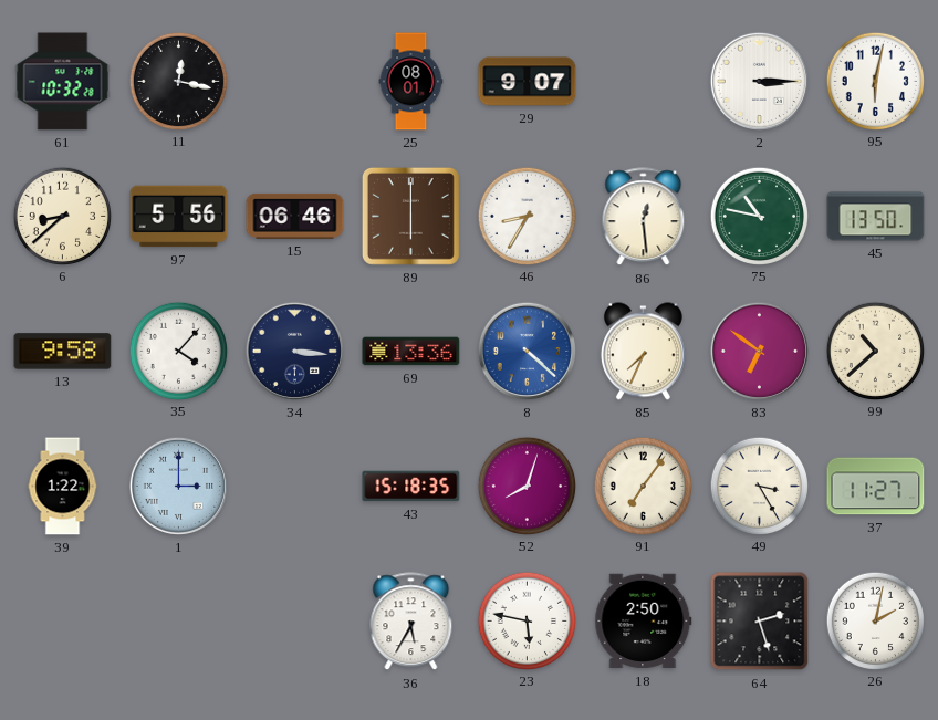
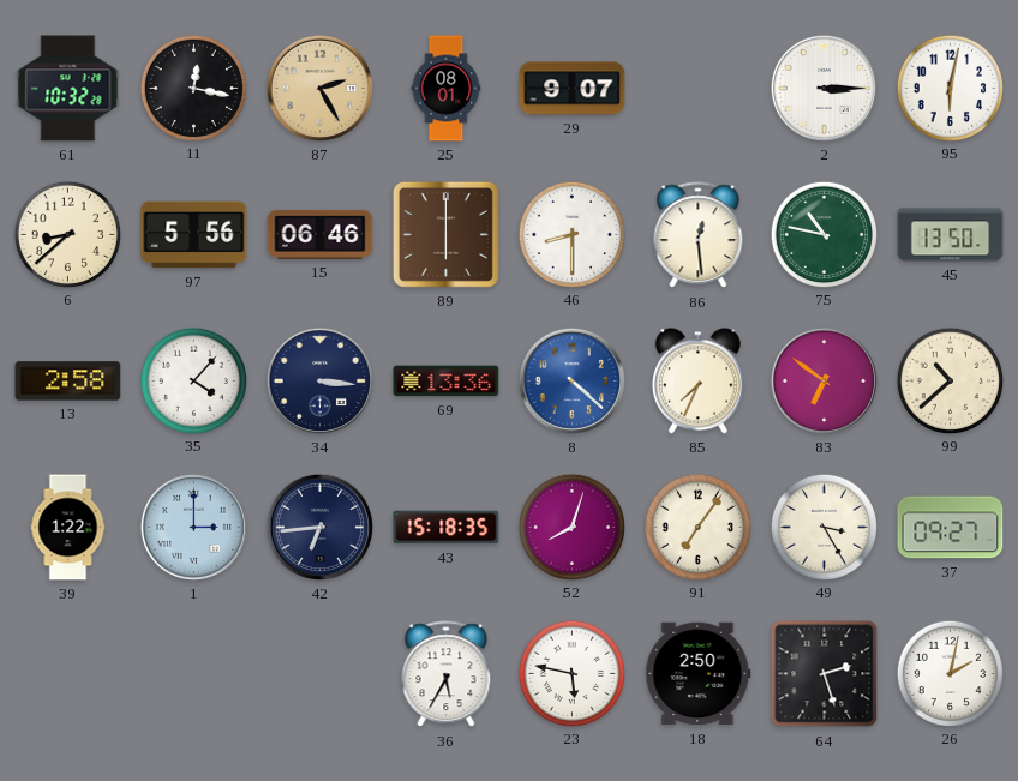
87: none -> 2:25 (319, 88)
46: 8:35 -> 8:30 (571, 234)
13: 9:58 -> 2:58 (68, 382)
42: none -> 6:44 (319, 527)
37: 11:27 -> 09:27 (951, 528)
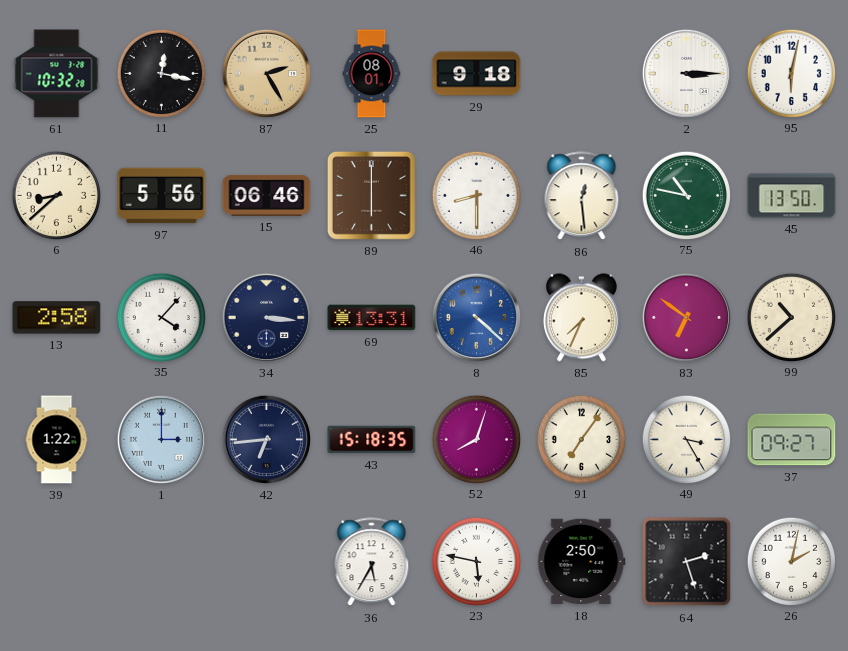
29: 9:07 -> 9:18 (477, 74)
69: 13:36 -> 13:31 (372, 318)
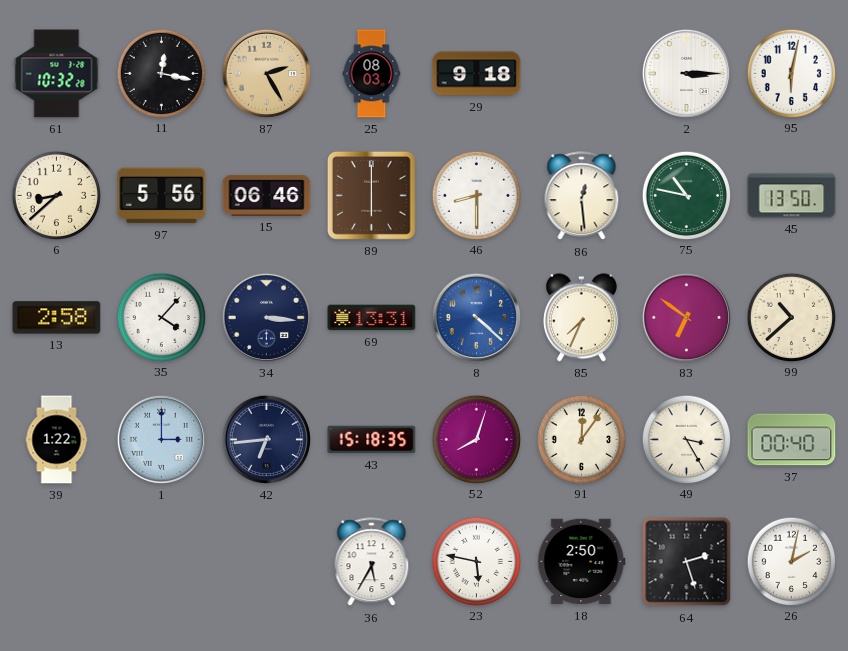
25: 08:01 -> 08:03 (372, 74)
91: 7:06 -> 12:06 (581, 439)
37: 09:27 -> 00:40 (792, 440)
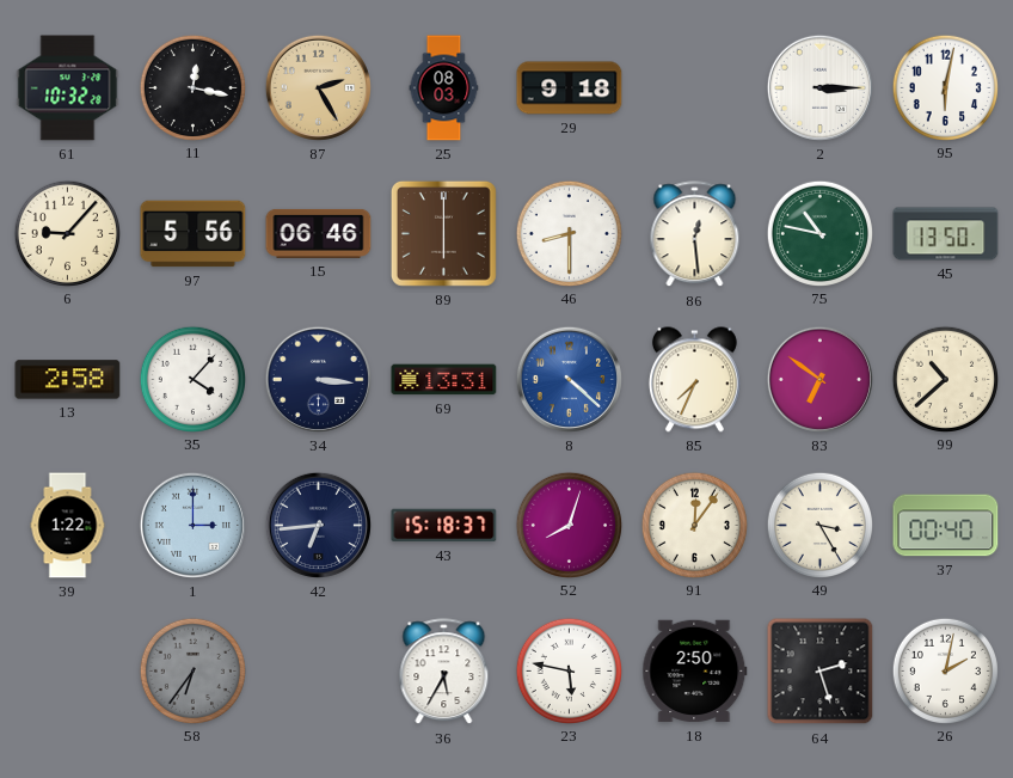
6: 8:38 -> 9:07 (67, 233)
43: 15:18:35 -> 15:18:37 (444, 526)
58: none -> 6:36 (192, 670)
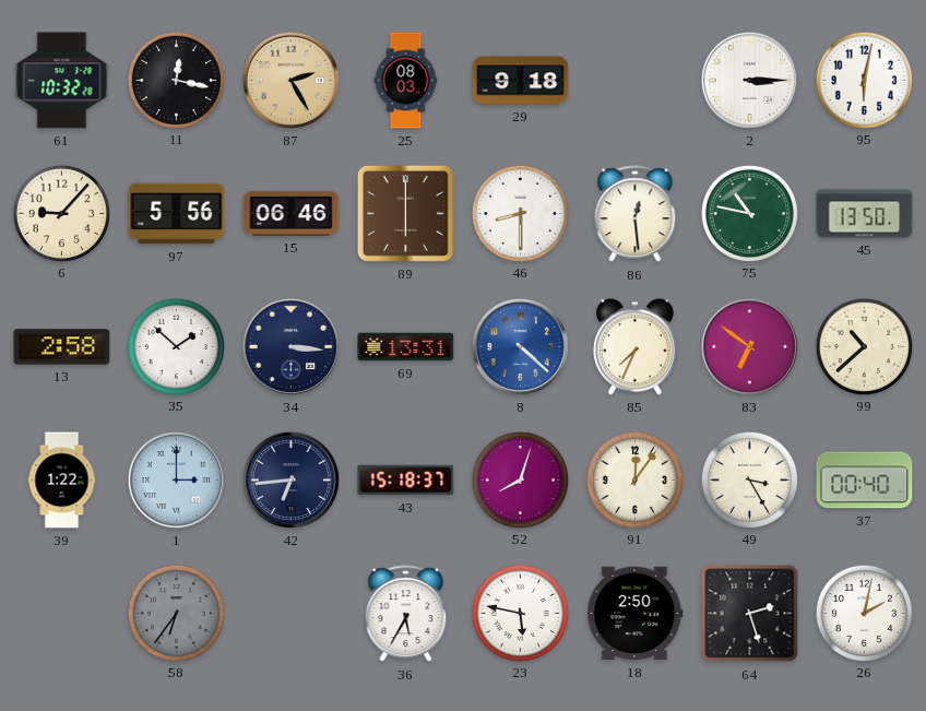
35: 4:07 -> 1:52 (176, 346)
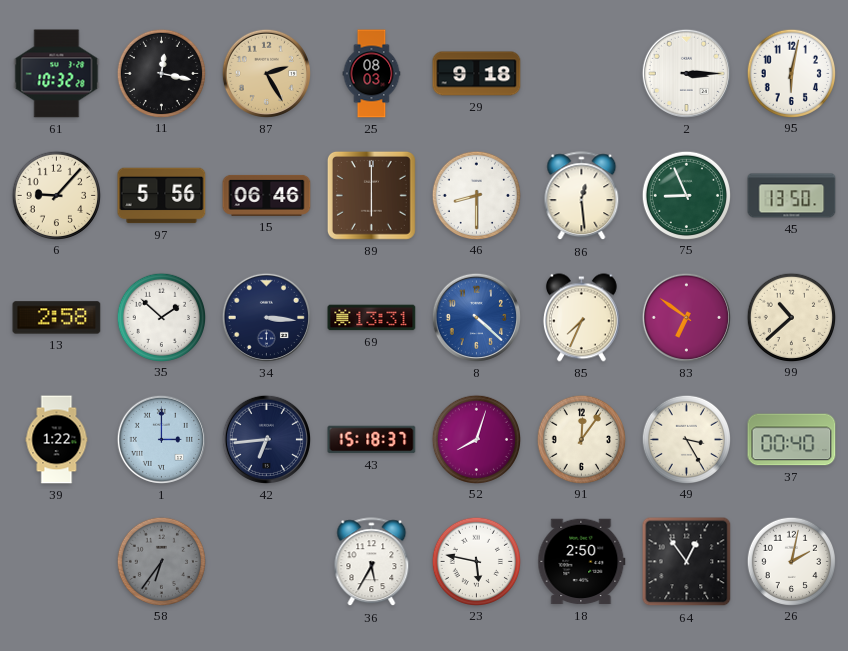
75: 10:47 -> 8:56 (686, 195)
64: 2:27 -> 12:54 (687, 562)
